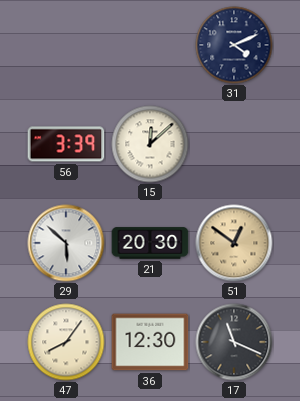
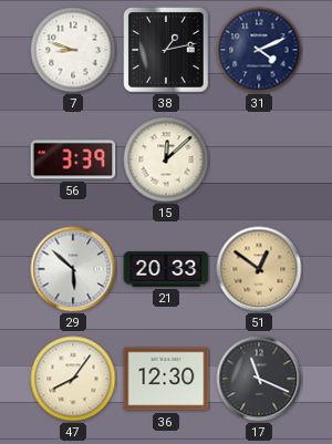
7: none -> 8:48 (73, 50)
38: none -> 1:13 (166, 50)
21: 20:30 -> 20:33 (166, 269)
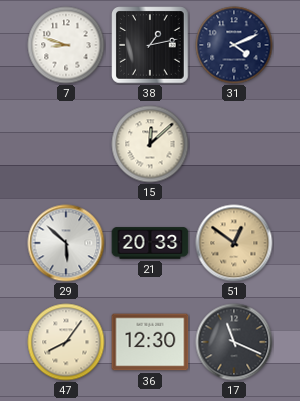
56: 3:39 -> none (73, 159)
